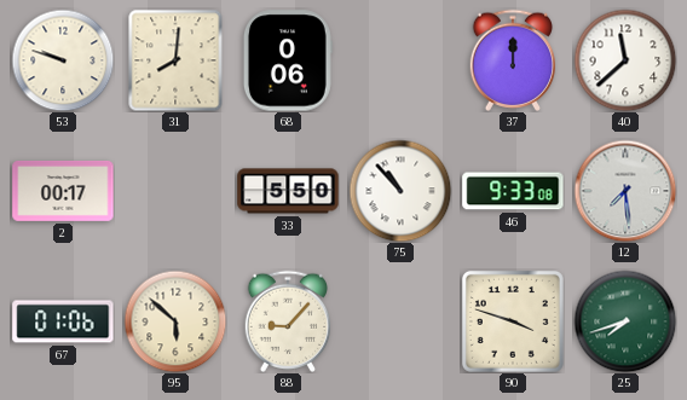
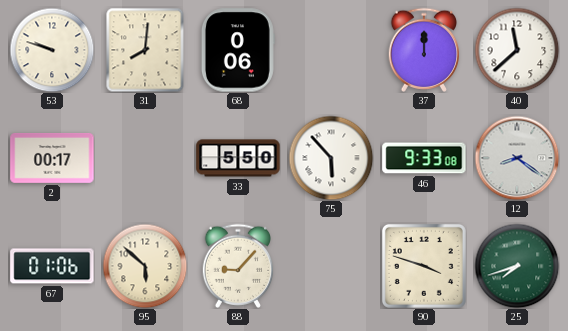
75: 10:53 -> 5:53 (331, 158)
12: 7:29 -> 8:21 (517, 158)
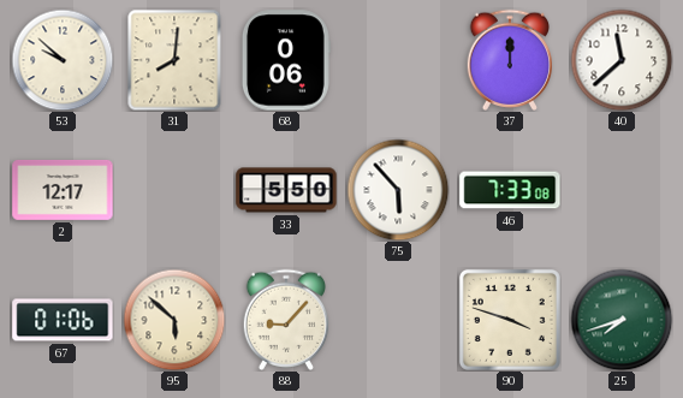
53: 9:48 -> 9:52 (63, 60)
2: 00:17 -> 12:17 (63, 190)
46: 9:33 -> 7:33 (510, 190)
12: 8:21 -> none (517, 158)
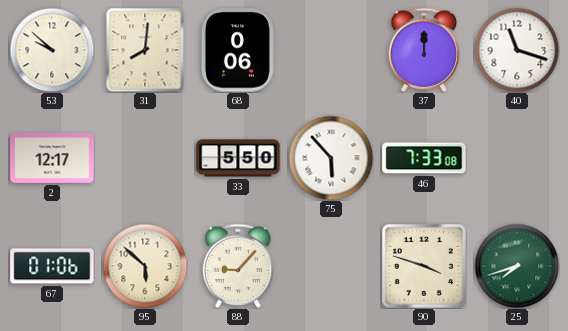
40: 11:38 -> 11:18 (517, 50)
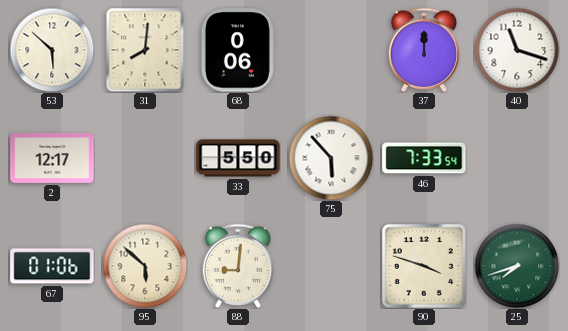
53: 9:52 -> 5:52 (52, 50)
46: 7:33:08 -> 7:33:54 (424, 158)
88: 9:07 -> 9:01 (237, 266)
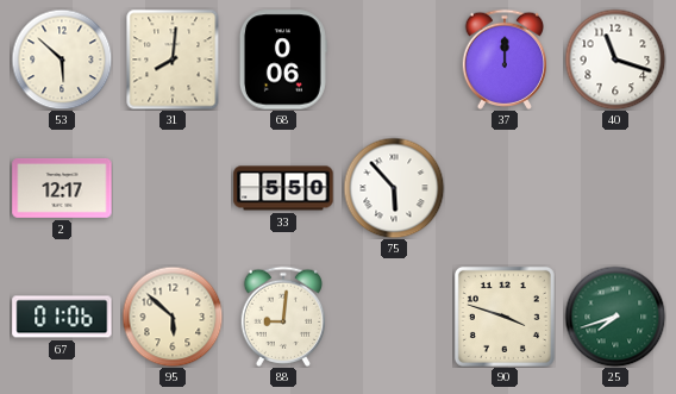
46: 7:33 -> none (424, 158)
